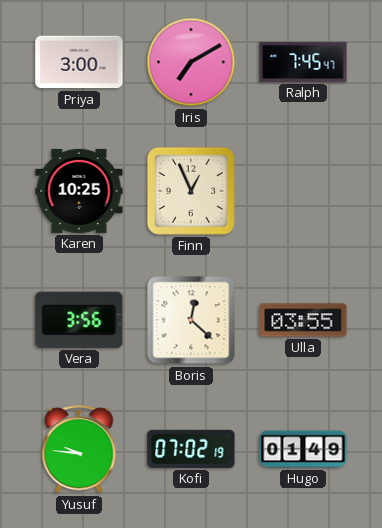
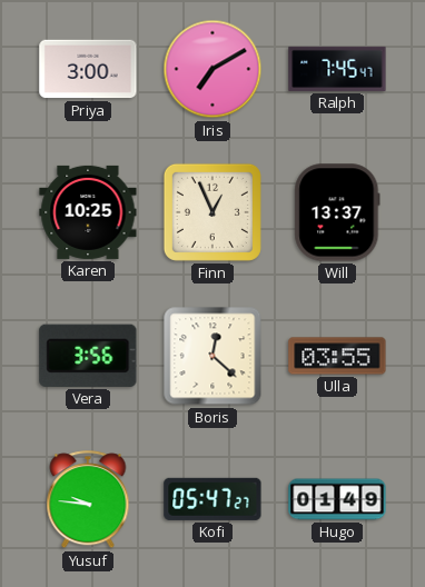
Will: none -> 13:37 (337, 212)
Kofi: 07:02 -> 05:47 (212, 499)
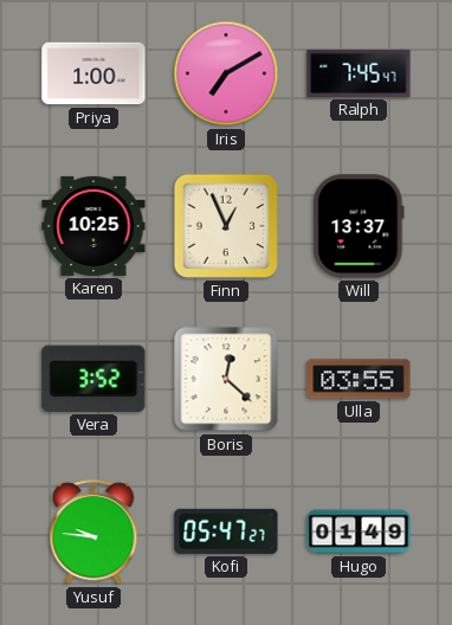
Priya: 3:00 -> 1:00 (93, 73)
Vera: 3:56 -> 3:52 (93, 379)
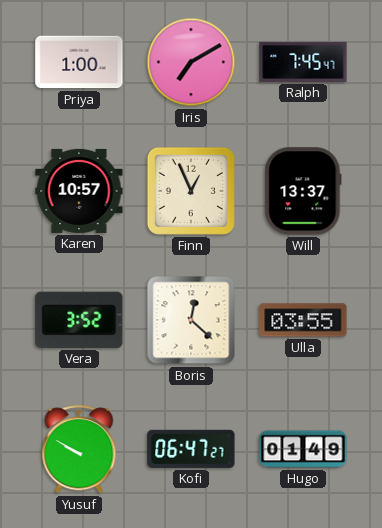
Karen: 10:25 -> 10:57 (79, 191)
Yusuf: 9:46 -> 9:50 (79, 450)
Kofi: 05:47 -> 06:47 (191, 449)
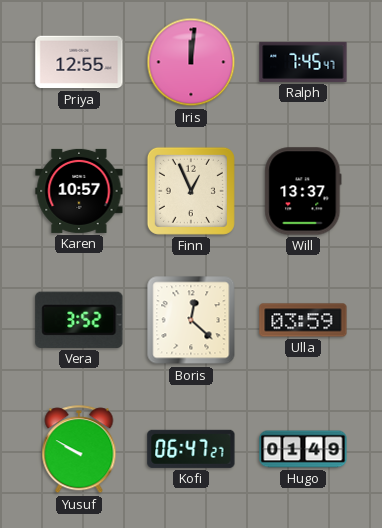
Priya: 1:00 -> 12:55 (79, 62)
Iris: 7:10 -> 12:01 (191, 62)
Ulla: 03:55 -> 03:59 (303, 320)
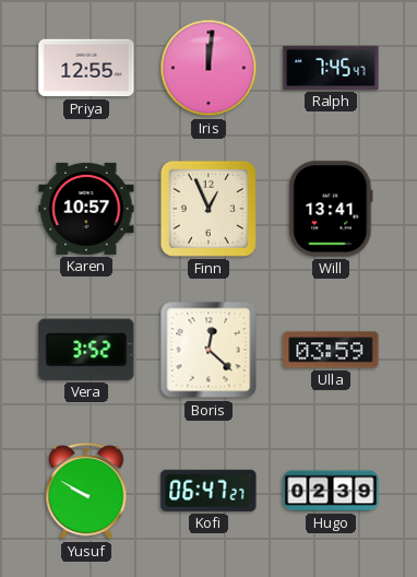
Will: 13:37 -> 13:41 (331, 209)
Hugo: 01:49 -> 02:39 (331, 491)
